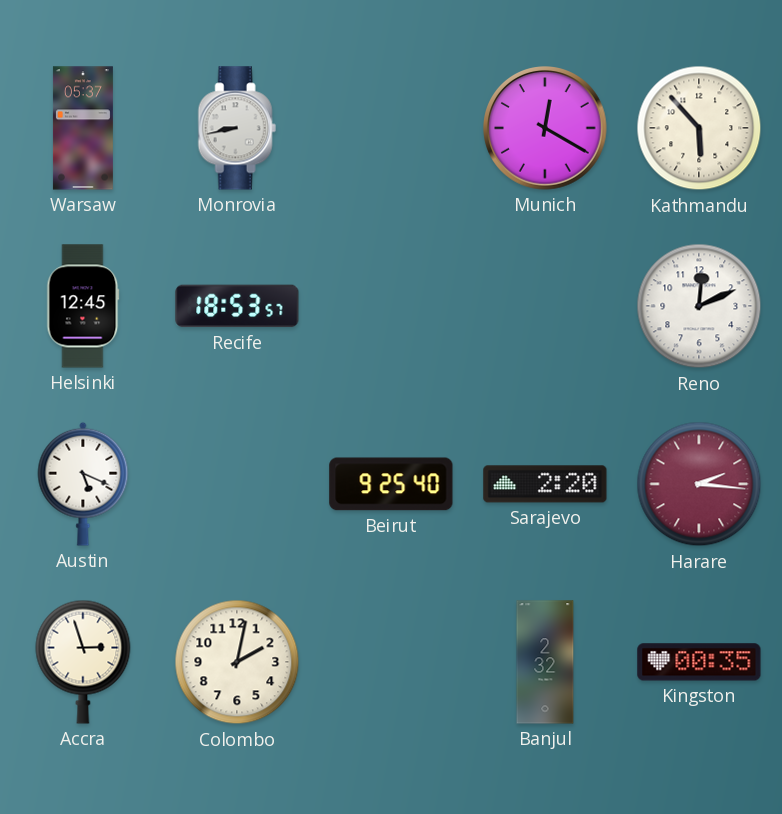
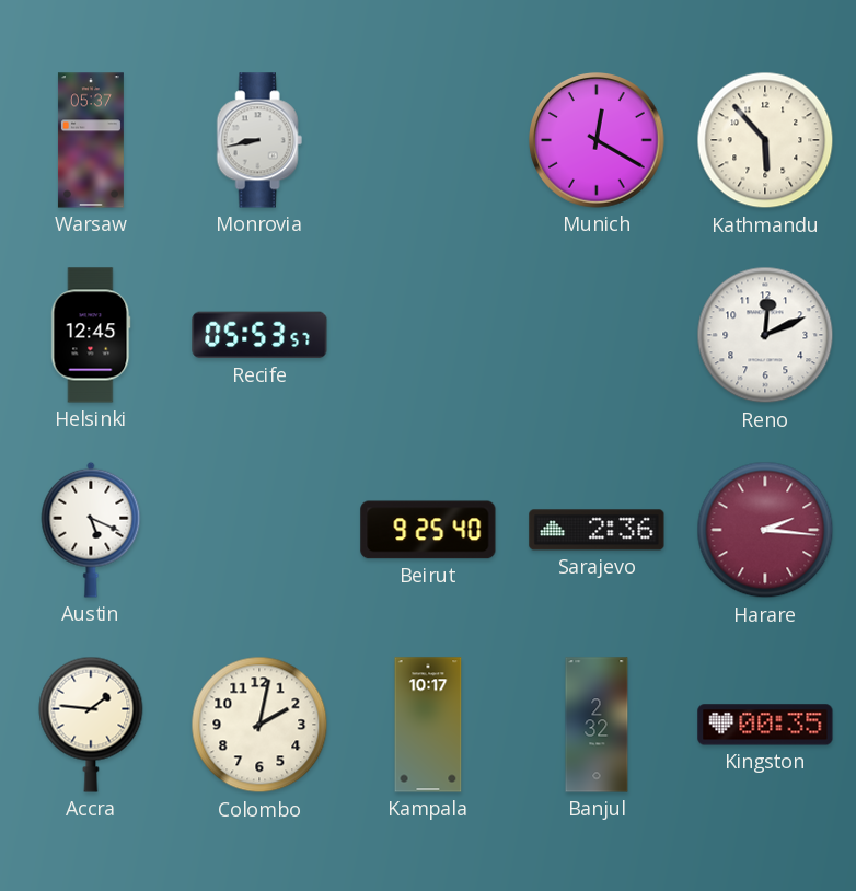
Recife: 18:53 -> 05:53 (259, 335)
Sarajevo: 2:20 -> 2:36 (597, 530)
Accra: 2:57 -> 1:46 (91, 725)
Kampala: none -> 10:17 (428, 725)
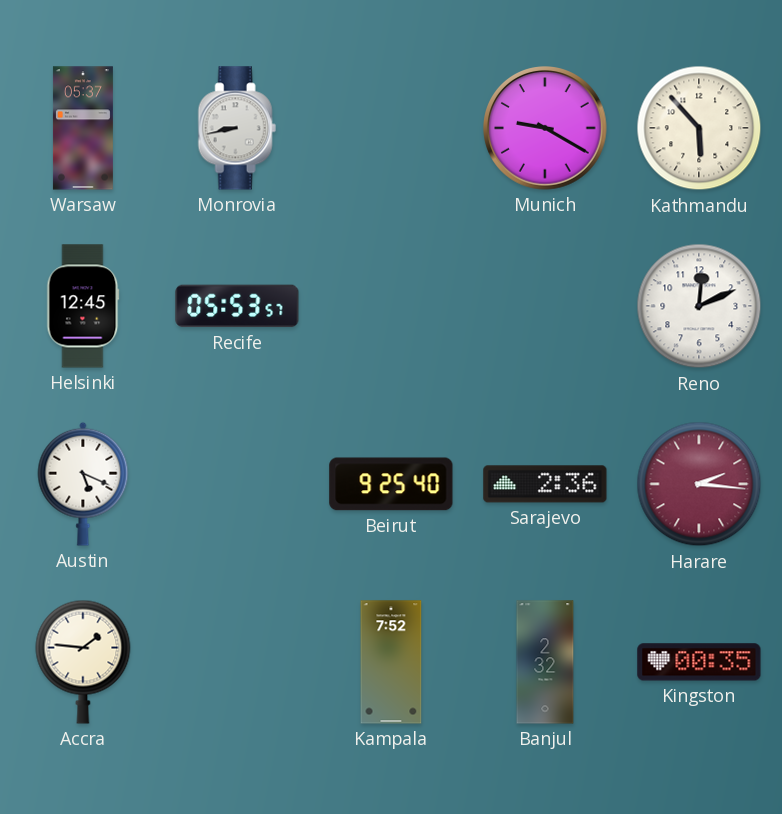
Munich: 12:20 -> 9:20 (545, 128)
Colombo: 2:02 -> none (259, 725)
Kampala: 10:17 -> 7:52 (391, 662)
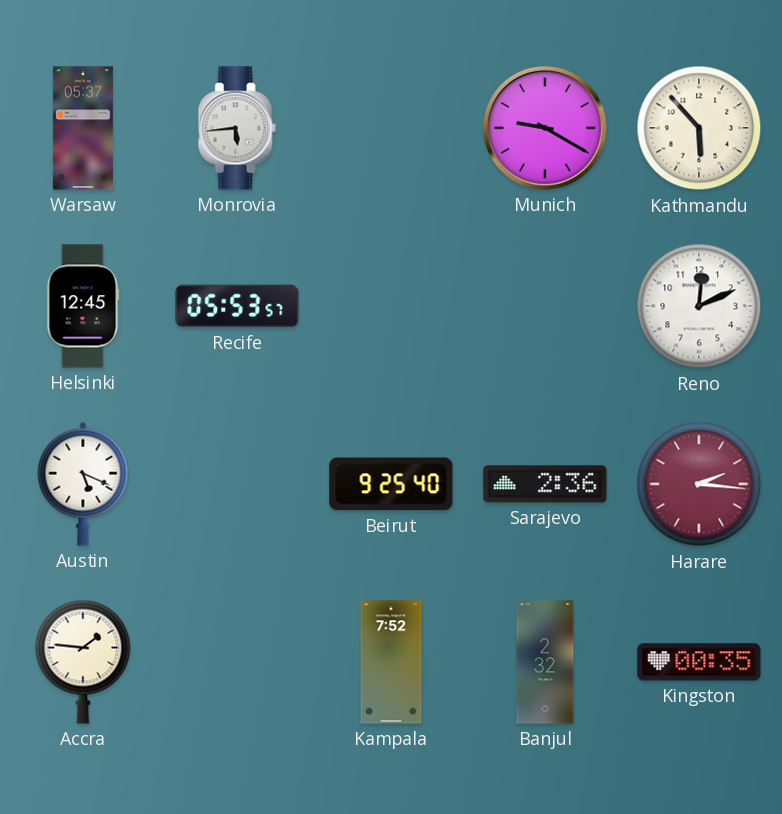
Monrovia: 8:43 -> 5:44 (237, 128)
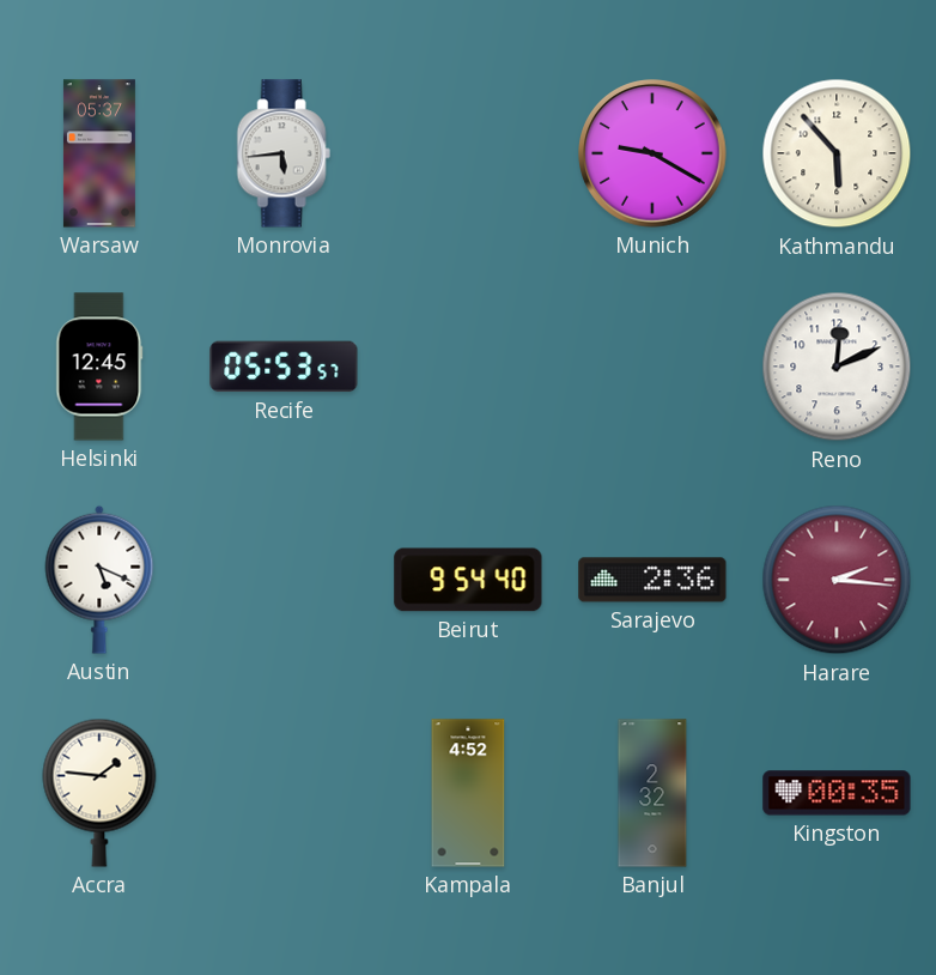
Beirut: 9:25 -> 9:54 (468, 580)
Kampala: 7:52 -> 4:52 (468, 793)
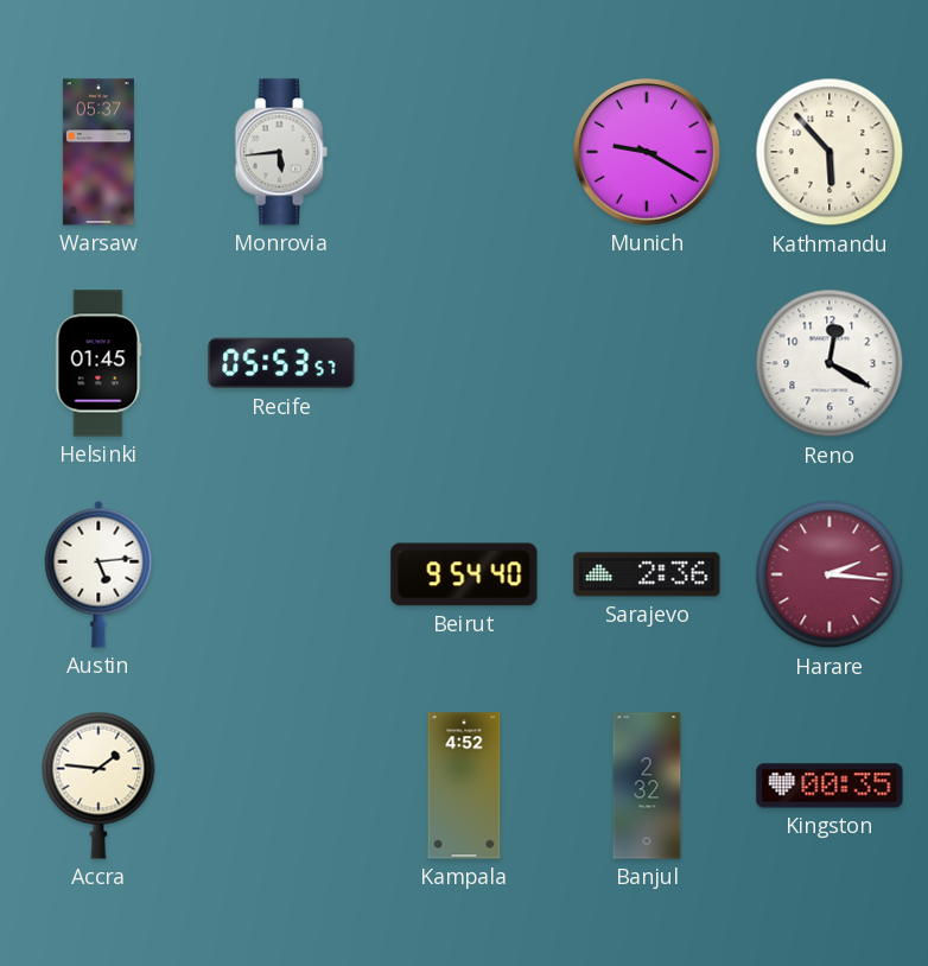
Helsinki: 12:45 -> 01:45 (98, 363)
Reno: 12:11 -> 12:20 (830, 363)
Austin: 5:19 -> 5:14 (98, 574)
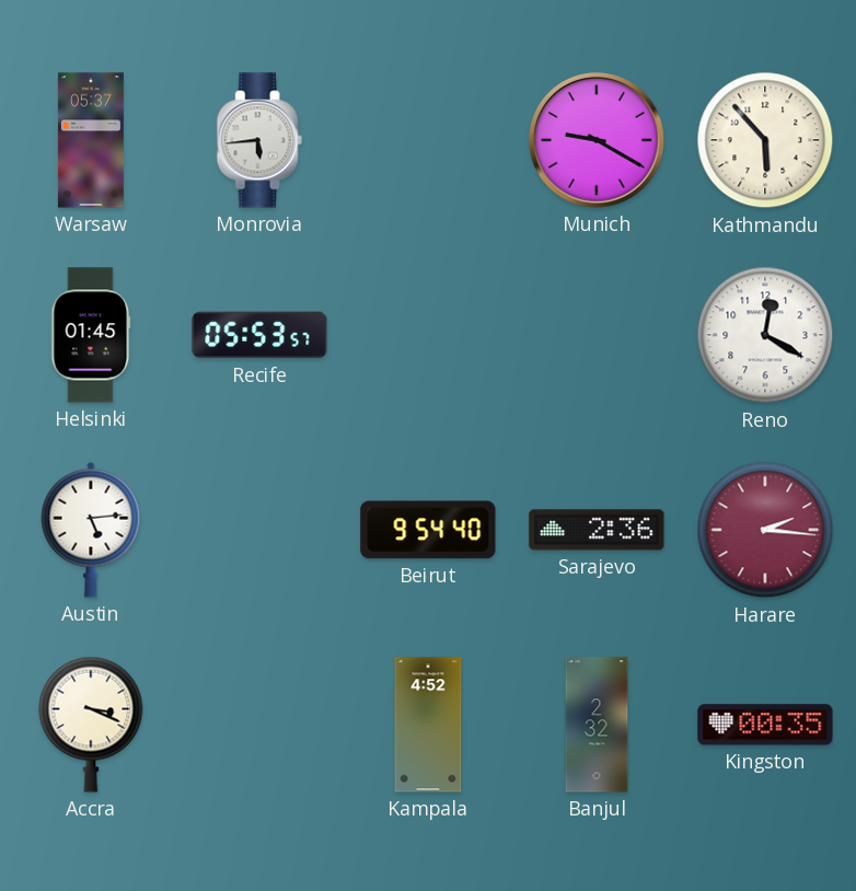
Accra: 1:46 -> 3:19 (91, 725)
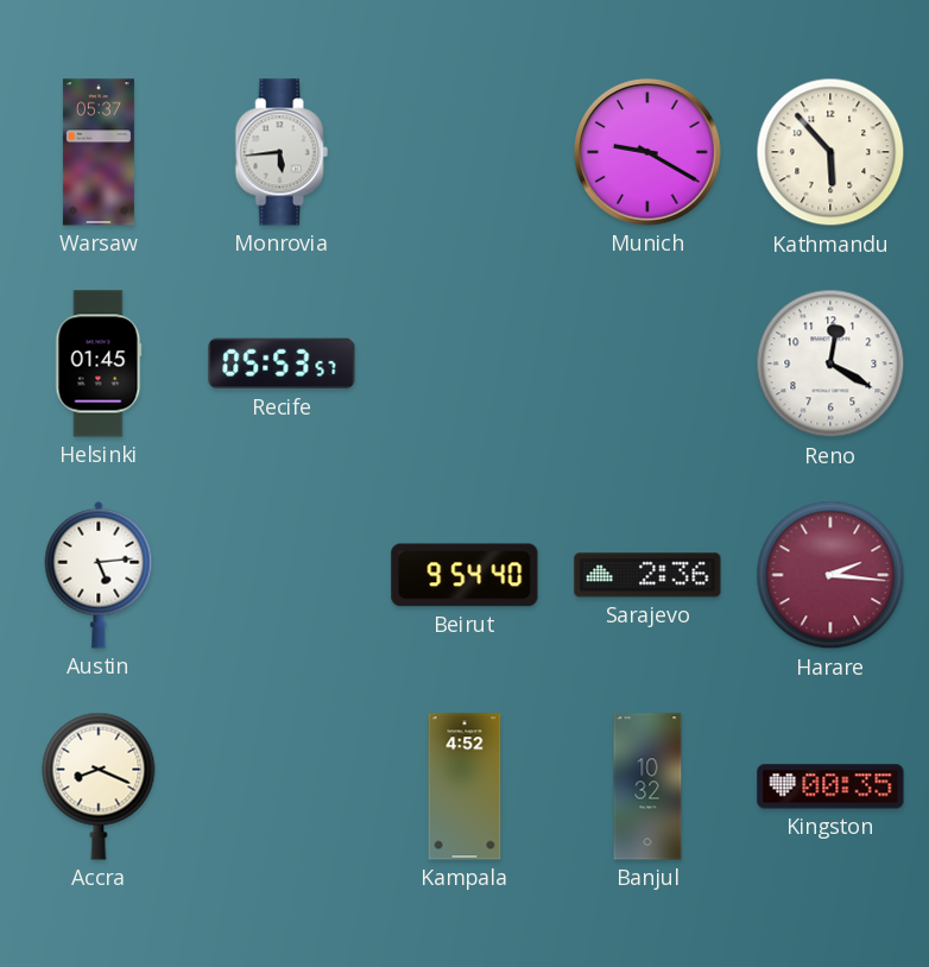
Accra: 3:19 -> 8:19 (99, 786)
Banjul: 2:32 -> 10:32 (647, 786)
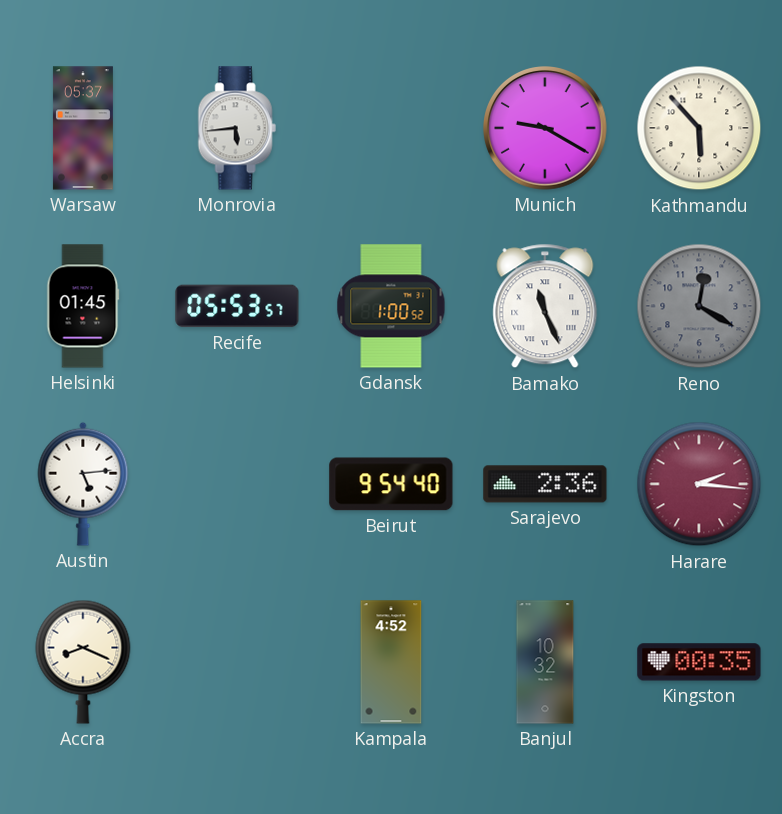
Gdansk: none -> 1:00 (391, 306)
Bamako: none -> 11:26 (545, 306)
Reno dial: white -> grey (699, 306)
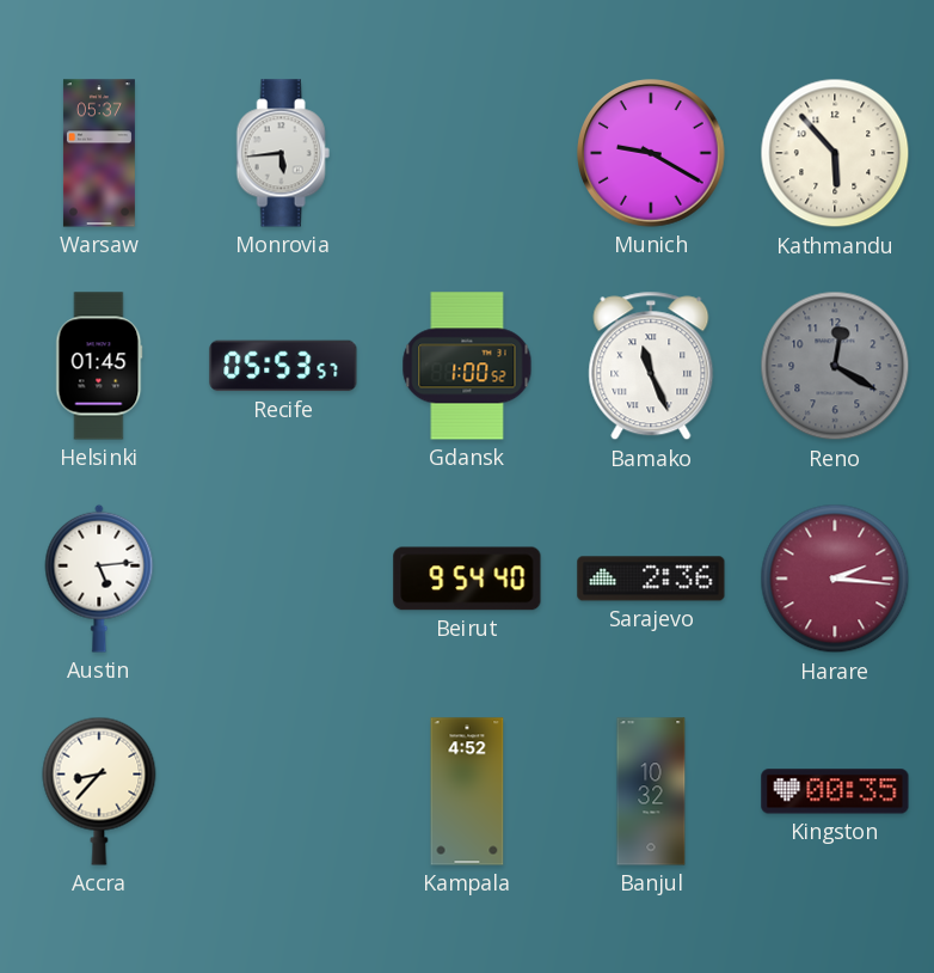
Accra: 8:19 -> 8:37 (99, 791)
